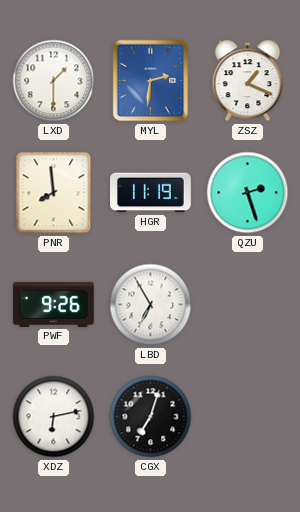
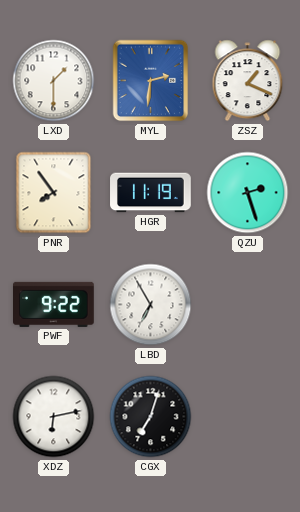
PNR: 7:59 -> 7:54 (54, 193)
PWF: 9:26 -> 9:22 (54, 304)
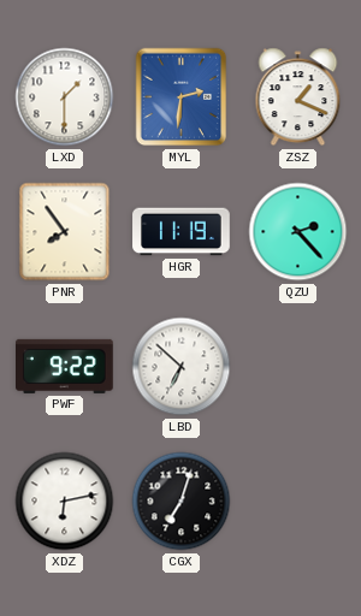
QZU: 2:27 -> 2:23 (298, 232)
LBD: 6:55 -> 6:52 (182, 367)
